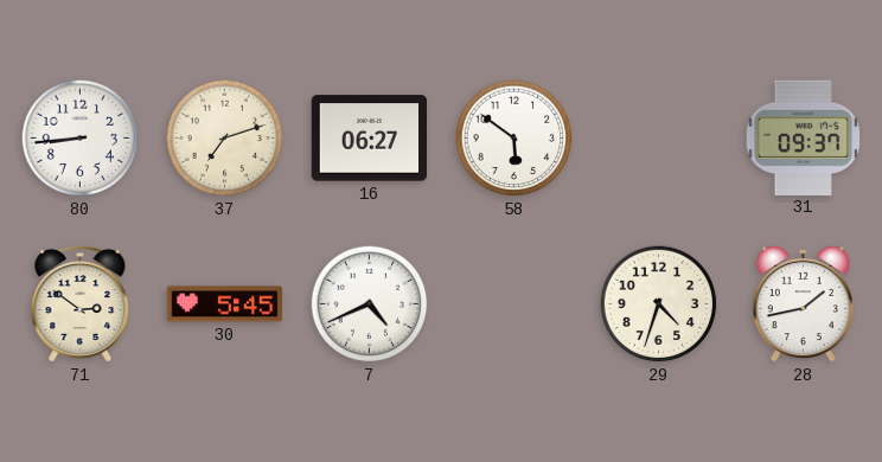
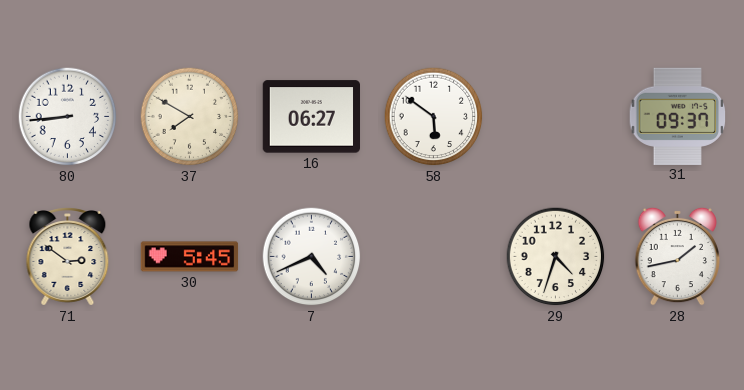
37: 7:12 -> 7:50 (190, 117)
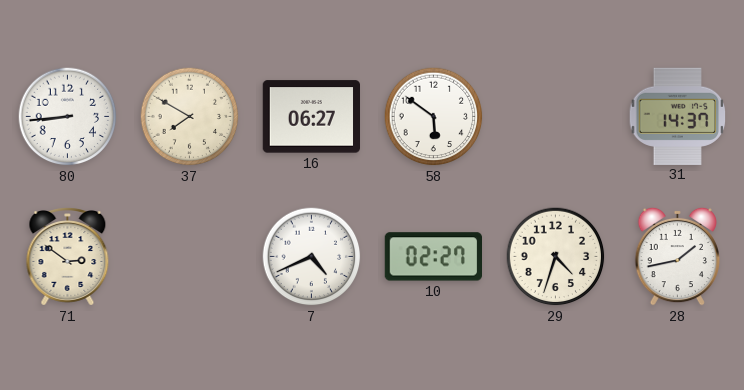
31: 09:37 -> 14:37 (678, 116)
30: 5:45 -> none (190, 257)
10: none -> 02:27 (433, 257)
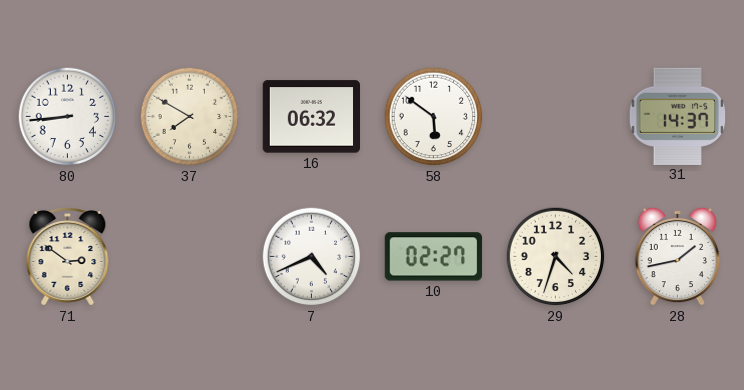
16: 06:27 -> 06:32 (311, 117)
